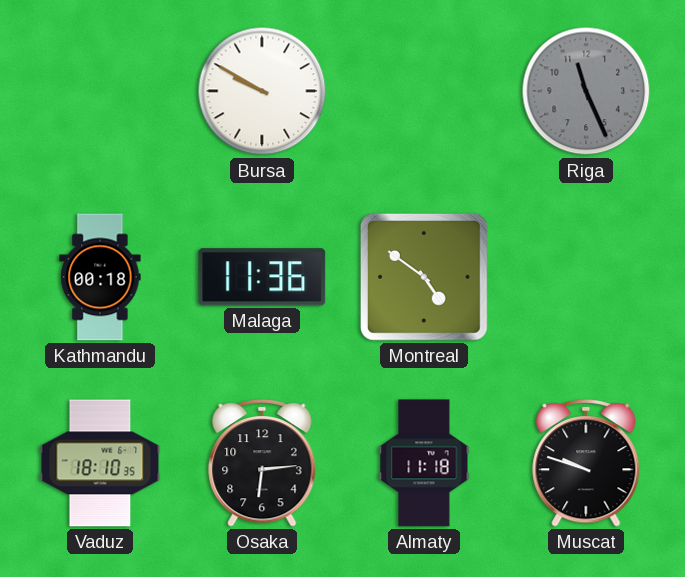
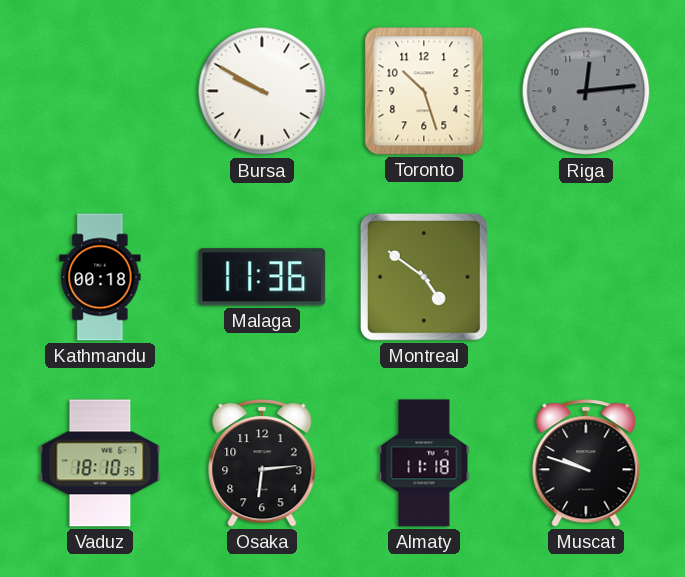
Toronto: none -> 10:27 (424, 91)
Riga: 11:26 -> 12:14 (586, 91)
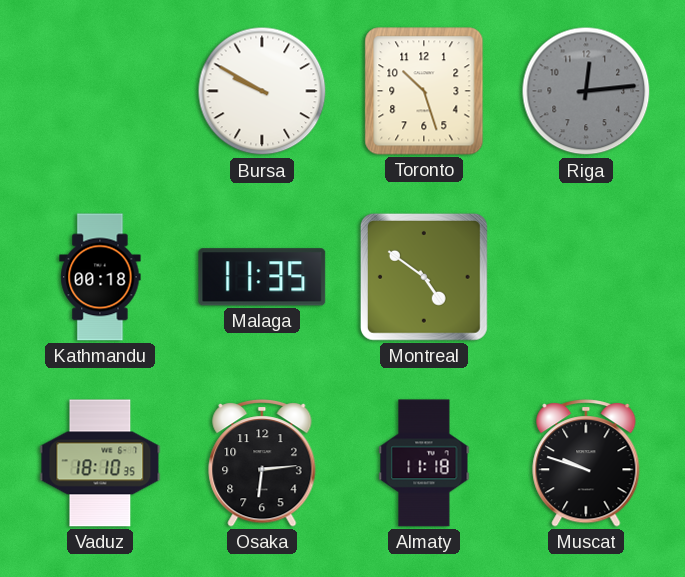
Malaga: 11:36 -> 11:35 (262, 277)
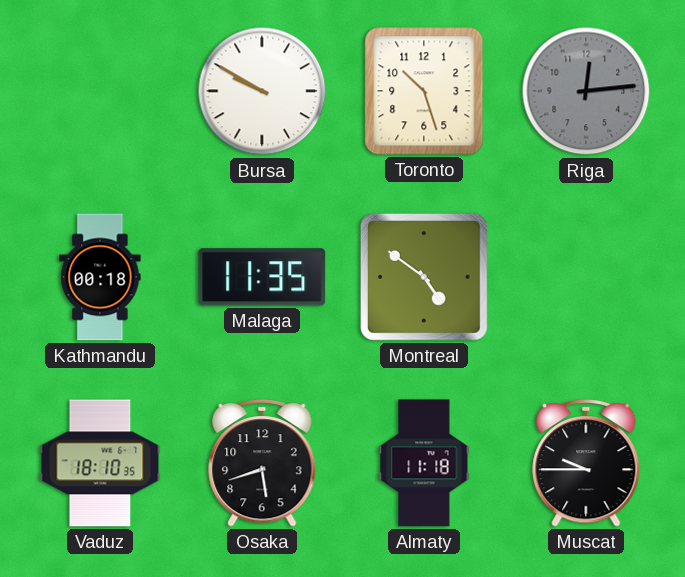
Osaka: 6:14 -> 5:42 (262, 464)
Muscat: 9:48 -> 9:45 (586, 464)
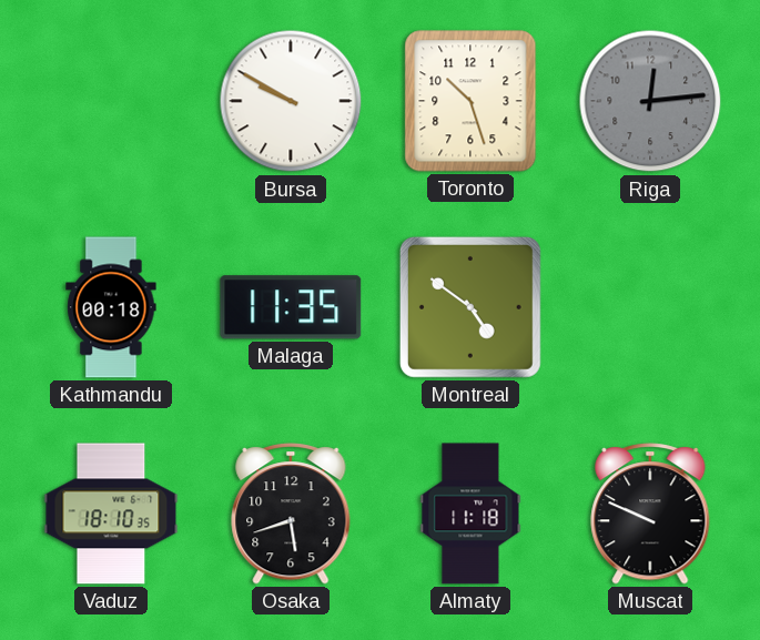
Muscat: 9:45 -> 9:49 (650, 515)
